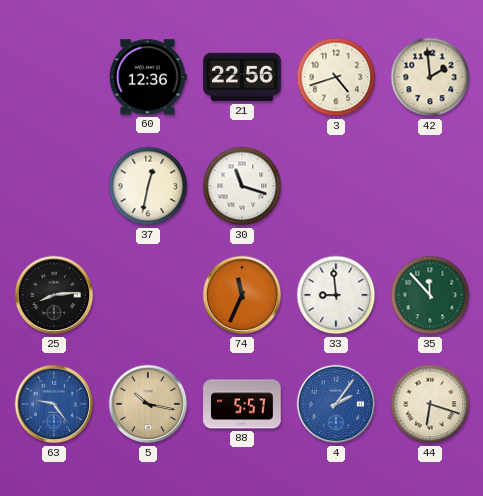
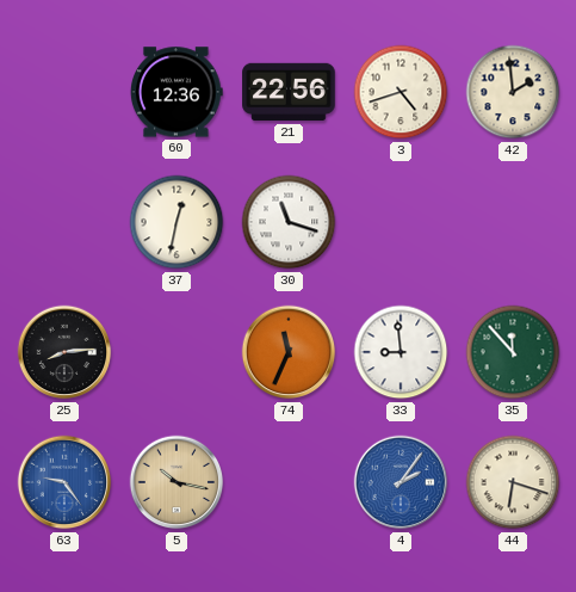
88: 5:57 -> none (242, 404)
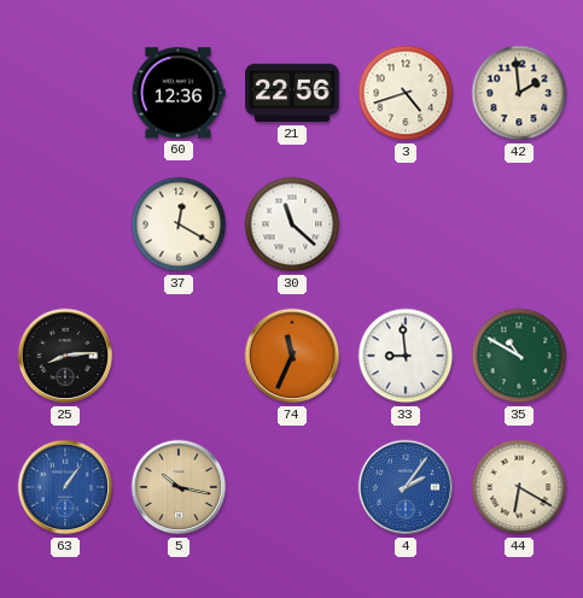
37: 12:32 -> 12:20 (179, 224)
30: 11:18 -> 11:22 (292, 224)
35: 11:53 -> 10:50 (519, 356)
63: 9:24 -> 1:06 (65, 487)
44: 6:18 -> 6:20 (519, 487)
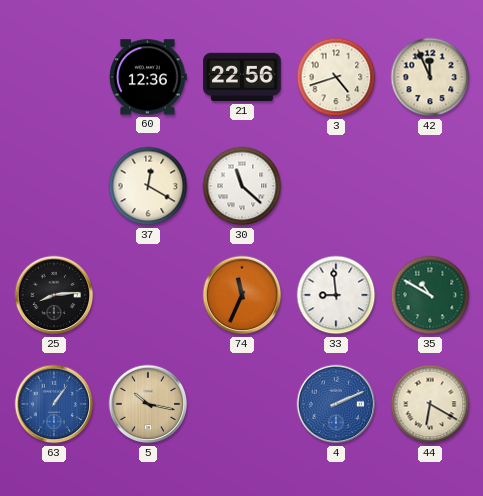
42: 1:59 -> 11:56 (430, 77)
4: 2:06 -> 2:11 (336, 404)
